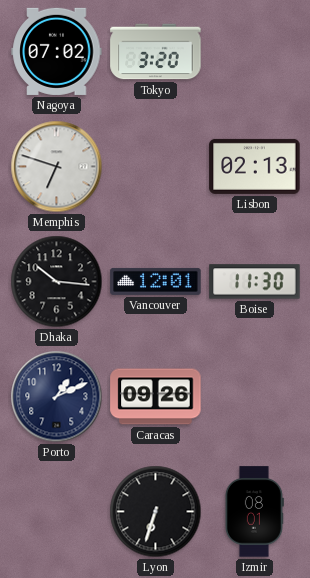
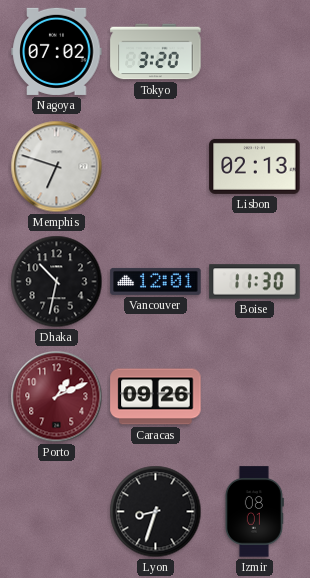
Dhaka: 10:16 -> 10:32 (57, 282)
Porto dial: navy -> burgundy (57, 397)
Lyon: 6:33 -> 8:33 (156, 512)
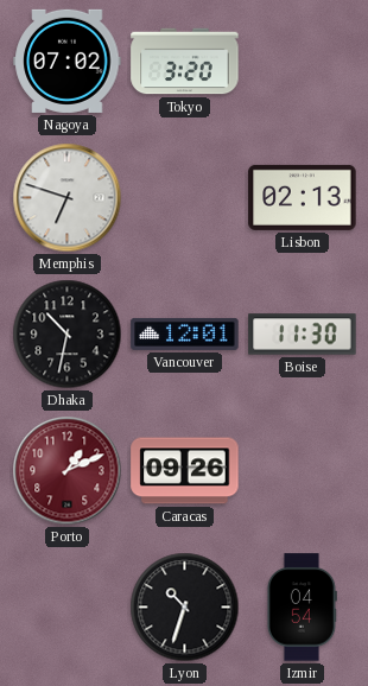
Lyon: 8:33 -> 10:33 (185, 608)
Izmir: 08:01 -> 04:54 (302, 608)
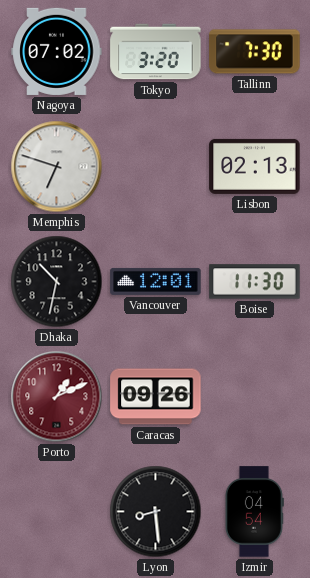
Tallinn: none -> 7:30 (255, 52)
Lyon: 10:33 -> 8:29 (156, 512)
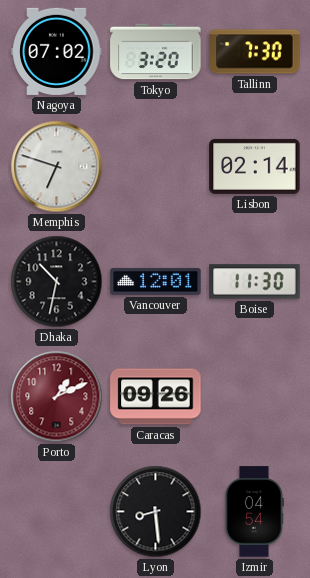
Lisbon: 02:13 -> 02:14 (255, 166)
